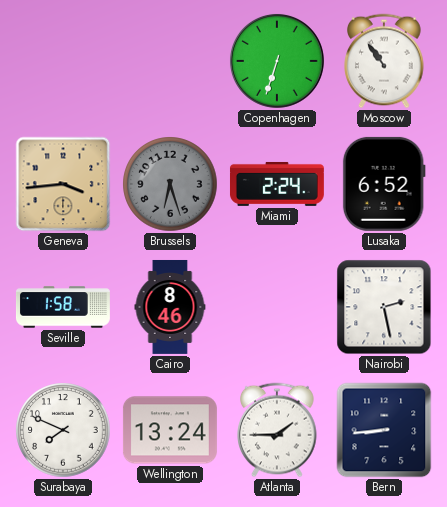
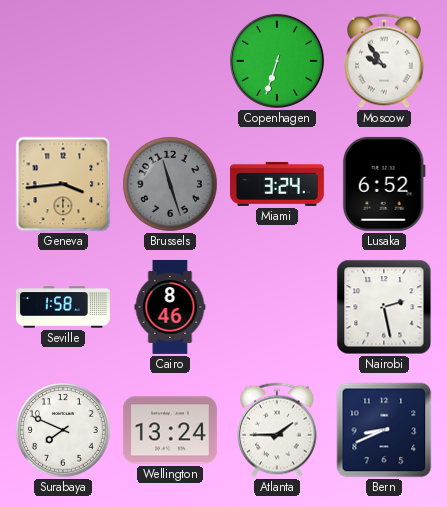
Moscow: 10:54 -> 9:54 (384, 61)
Brussels: 6:27 -> 11:27 (170, 184)
Miami: 2:24 -> 3:24 (277, 184)
Bern: 8:44 -> 8:41 (384, 430)
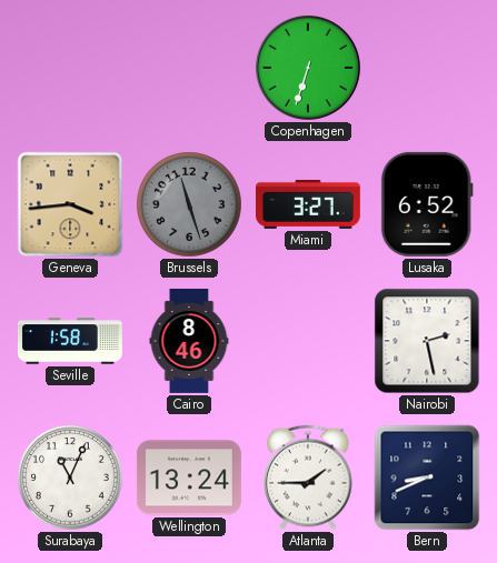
Moscow: 9:54 -> none (384, 61)
Miami: 3:24 -> 3:27 (308, 204)
Surabaya: 7:49 -> 11:04 (70, 477)
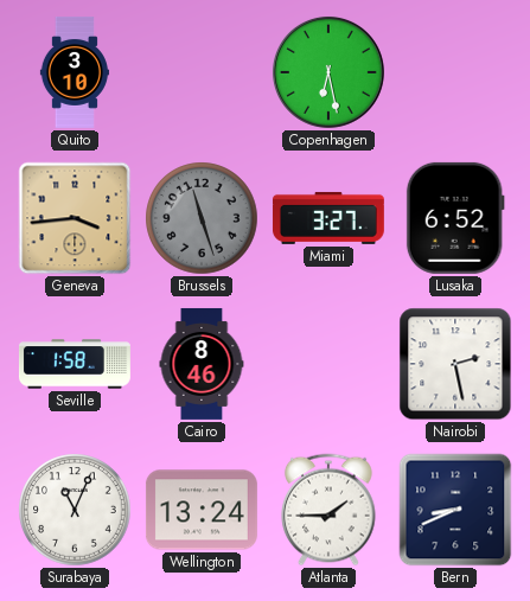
Quito: none -> 3:10 (75, 72)
Copenhagen: 6:33 -> 6:28 (328, 72)
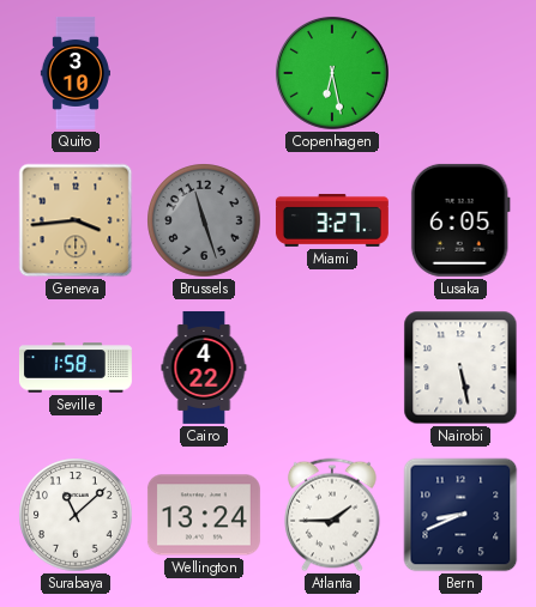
Lusaka: 6:52 -> 6:05 (460, 220)
Cairo: 8:46 -> 4:22 (204, 368)
Nairobi: 2:28 -> 5:28 (460, 368)
Surabaya: 11:04 -> 11:08 (76, 515)
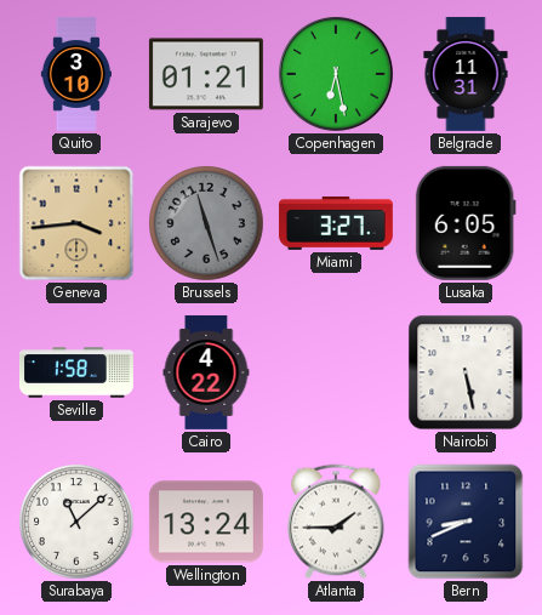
Sarajevo: none -> 01:21 (206, 74)
Belgrade: none -> 11:31 (466, 74)
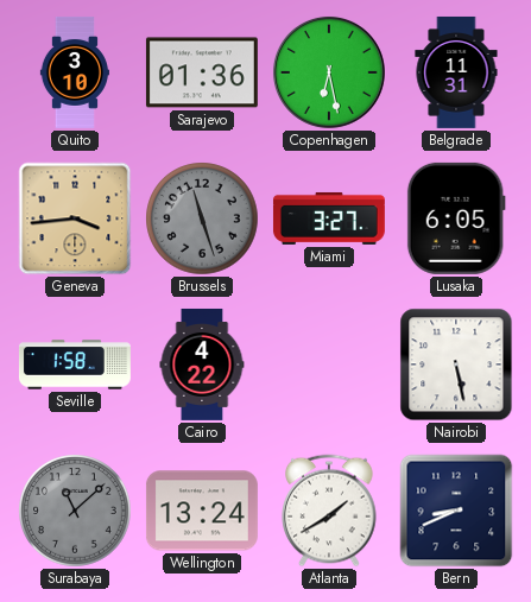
Sarajevo: 01:21 -> 01:36 (202, 72)
Surabaya dial: white -> grey (75, 511)
Atlanta: 1:45 -> 1:40 (329, 511)
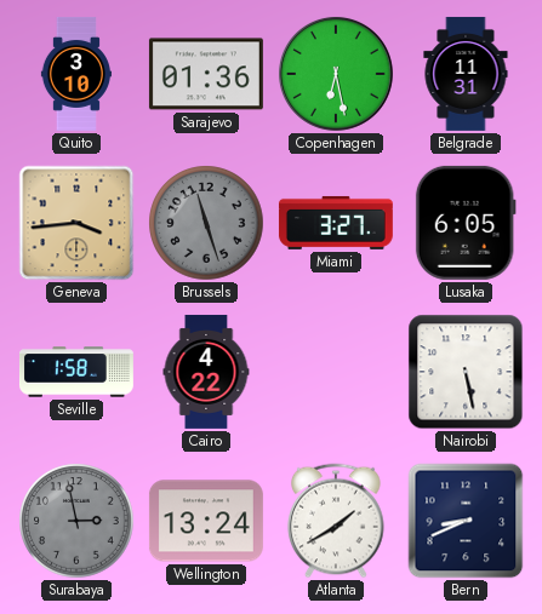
Surabaya: 11:08 -> 2:58 (76, 521)
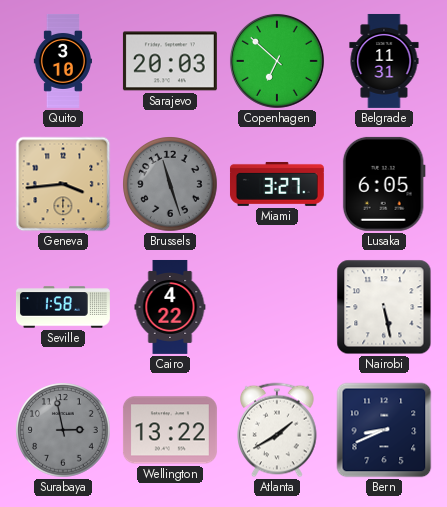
Sarajevo: 01:36 -> 20:03 (170, 61)
Copenhagen: 6:28 -> 6:52 (277, 61)
Wellington: 13:24 -> 13:22 (170, 430)
